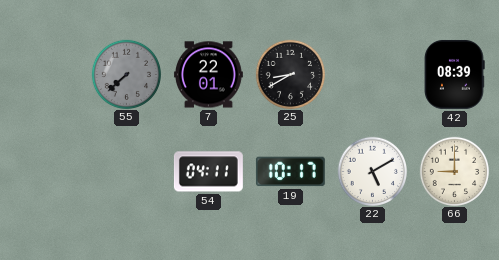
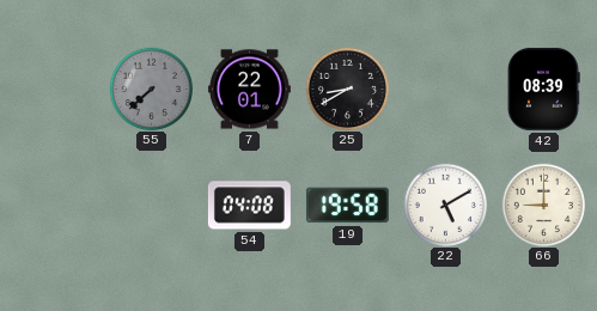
54: 04:11 -> 04:08 (249, 206)
19: 10:17 -> 19:58 (347, 206)
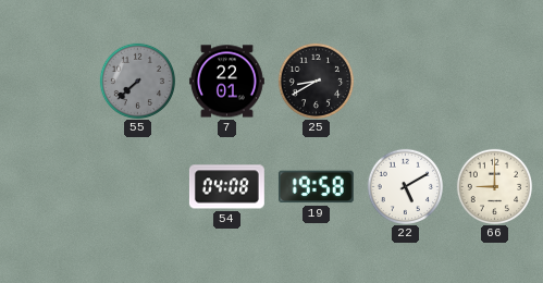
42: 08:39 -> none (544, 89)
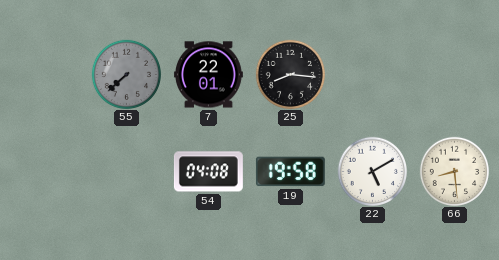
25: 8:40 -> 8:16 (290, 74)
66: 9:00 -> 8:29 (454, 171)
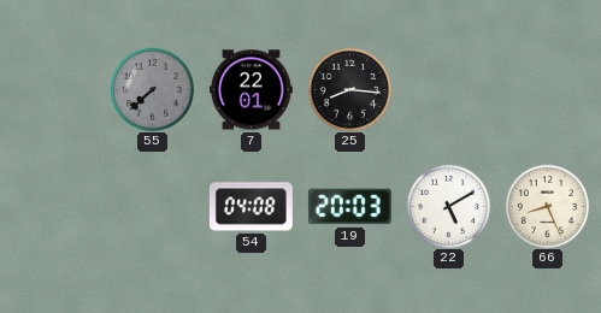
19: 19:58 -> 20:03 (349, 207)
66: 8:29 -> 8:26 (547, 206)
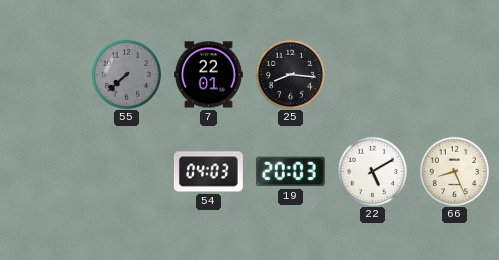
54: 04:08 -> 04:03 (208, 172)
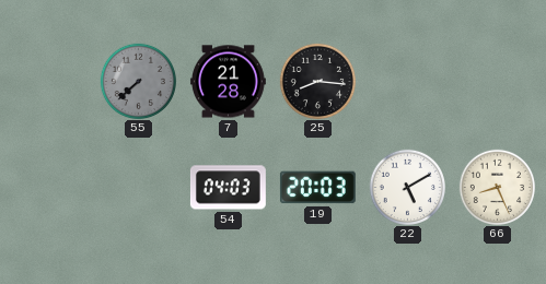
7: 22:01 -> 21:28 (228, 82)
